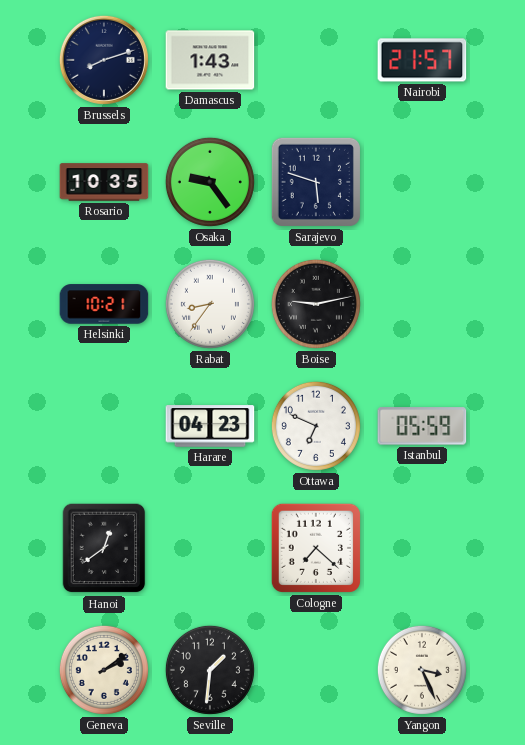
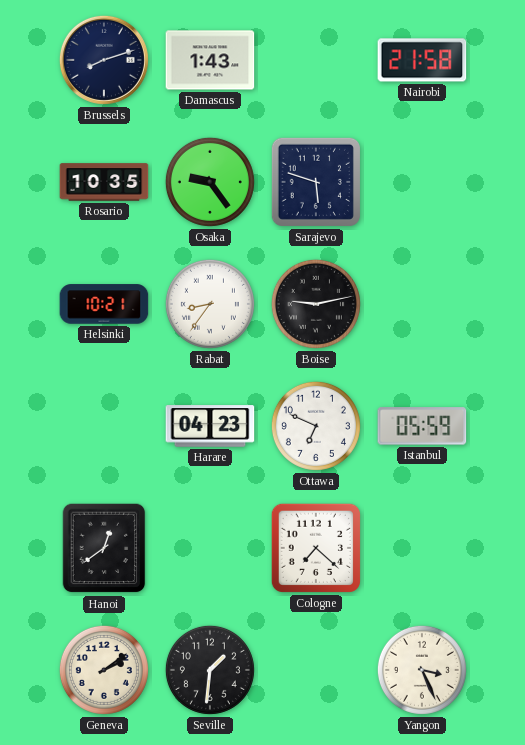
Nairobi: 21:57 -> 21:58 (422, 60)
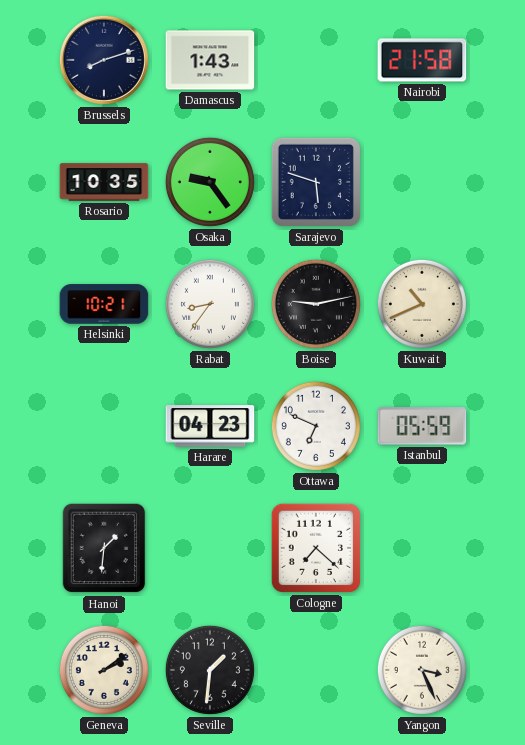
Kuwait: none -> 10:41 (422, 304)
Hanoi: 12:39 -> 1:31 (104, 548)
